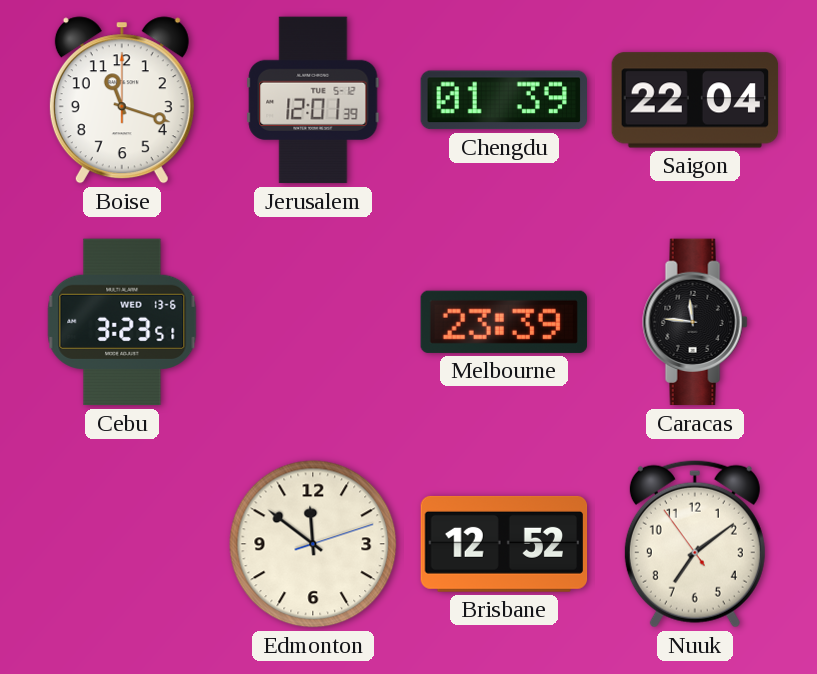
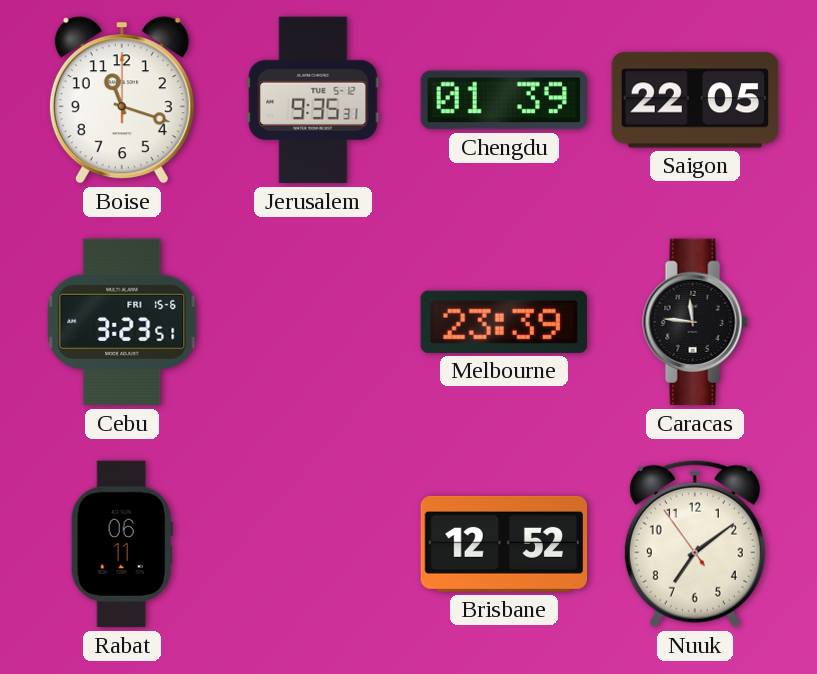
Jerusalem: 12:01 -> 9:35 (313, 100)
Saigon: 22:04 -> 22:05 (695, 100)
Cebu date: WED 13-6 -> FRI 15-6 (122, 322)
Rabat: none -> 06:11 (122, 544)
Edmonton: 11:51 -> none (313, 544)
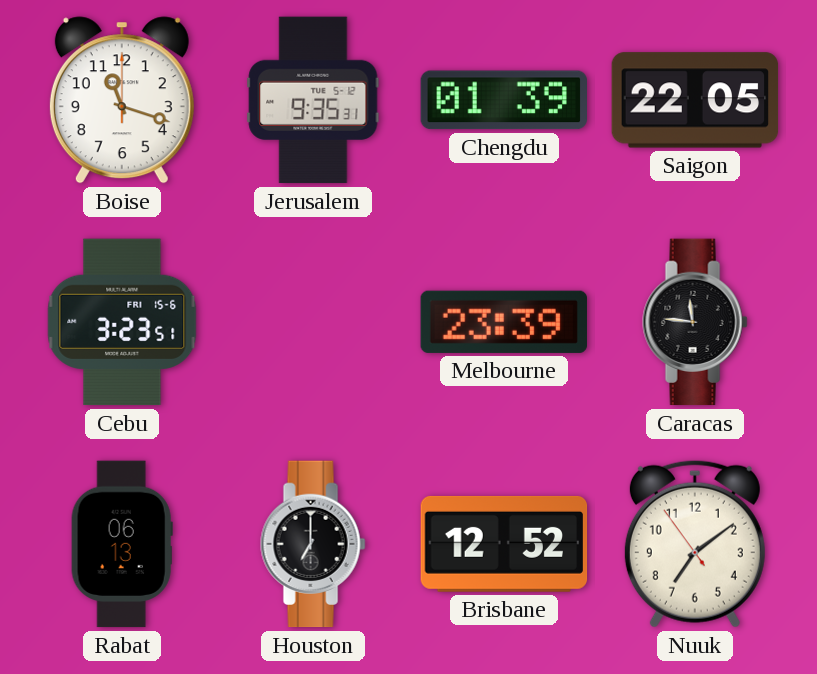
Rabat: 06:11 -> 06:13 (122, 544)
Houston: none -> 7:00 (313, 544)
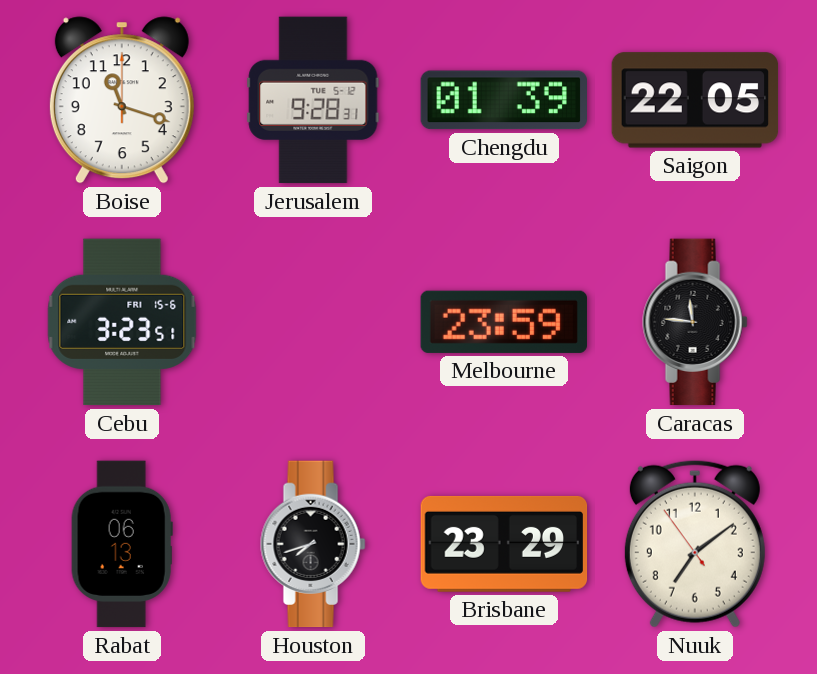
Jerusalem: 9:35 -> 9:28 (313, 100)
Melbourne: 23:39 -> 23:59 (504, 322)
Houston: 7:00 -> 7:42 (313, 544)
Brisbane: 12:52 -> 23:29 (504, 544)
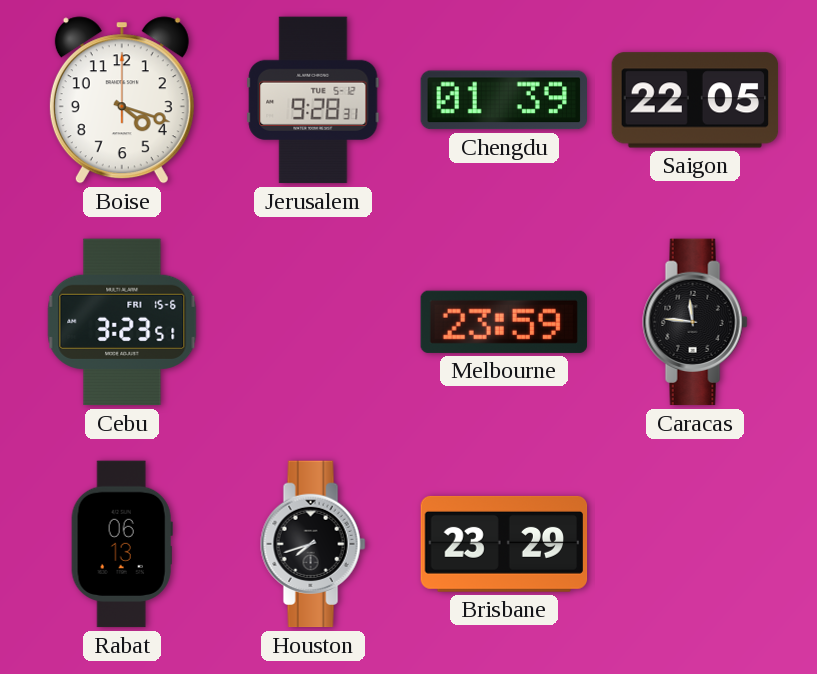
Boise: 11:18 -> 4:18 (122, 100)
Nuuk: 7:08 -> none (695, 544)
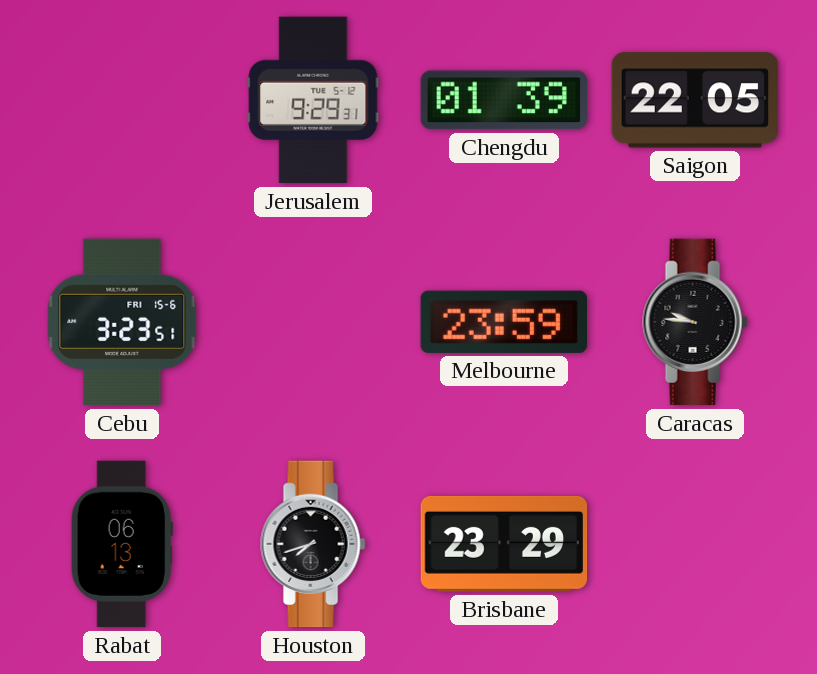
Boise: 4:18 -> none (122, 100)
Jerusalem: 9:28 -> 9:29 (313, 100)
Caracas: 11:46 -> 9:46 (695, 322)
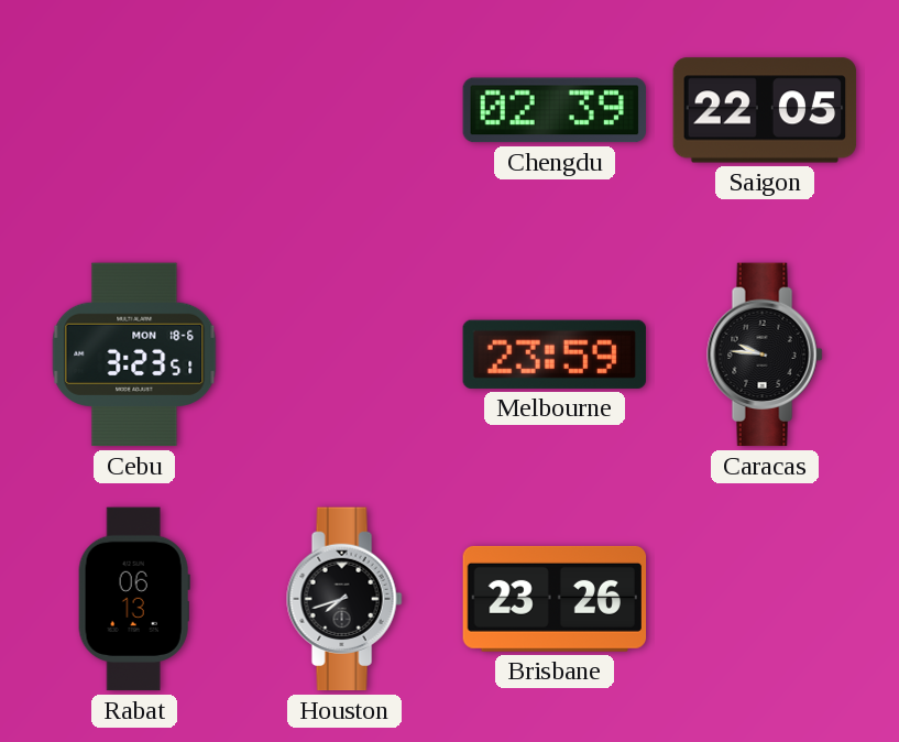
Jerusalem: 9:29 -> none (313, 100)
Chengdu: 01:39 -> 02:39 (553, 110)
Cebu date: FRI 15-6 -> MON 18-6 (134, 354)
Brisbane: 23:29 -> 23:26 (555, 599)
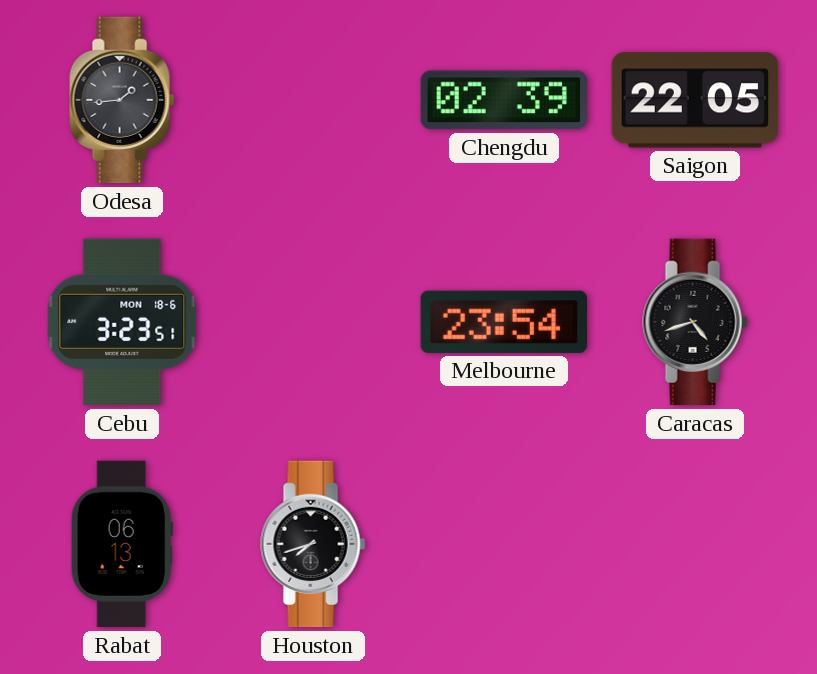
Odesa: none -> 1:44 (122, 100)
Melbourne: 23:59 -> 23:54 (504, 322)
Caracas: 9:46 -> 4:42 (695, 322)
Brisbane: 23:26 -> none (555, 599)
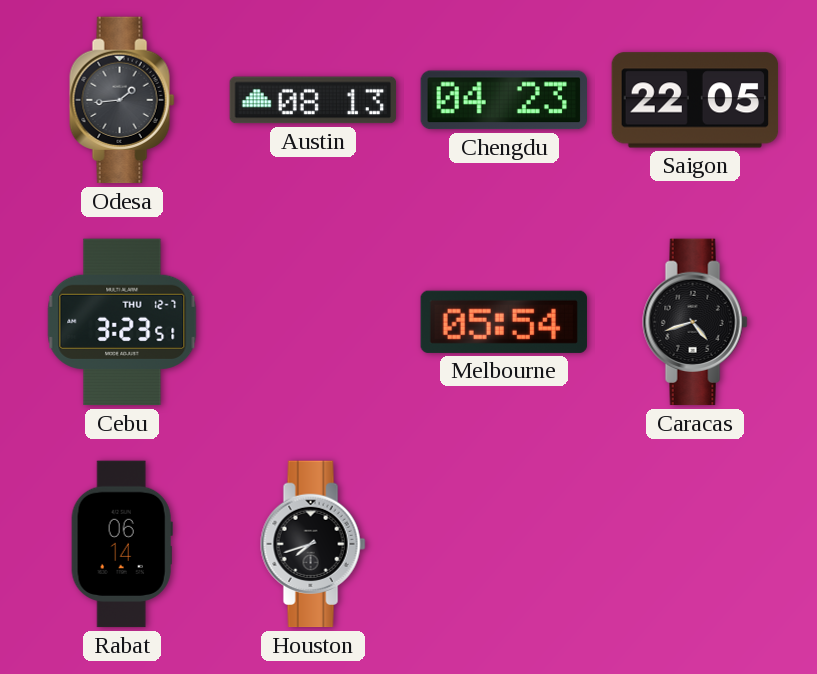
Austin: none -> 08:13 (313, 100)
Chengdu: 02:39 -> 04:23 (503, 100)
Cebu date: MON 18-6 -> THU 12-7 (122, 322)
Melbourne: 23:54 -> 05:54 (504, 322)
Rabat: 06:13 -> 06:14 (122, 544)
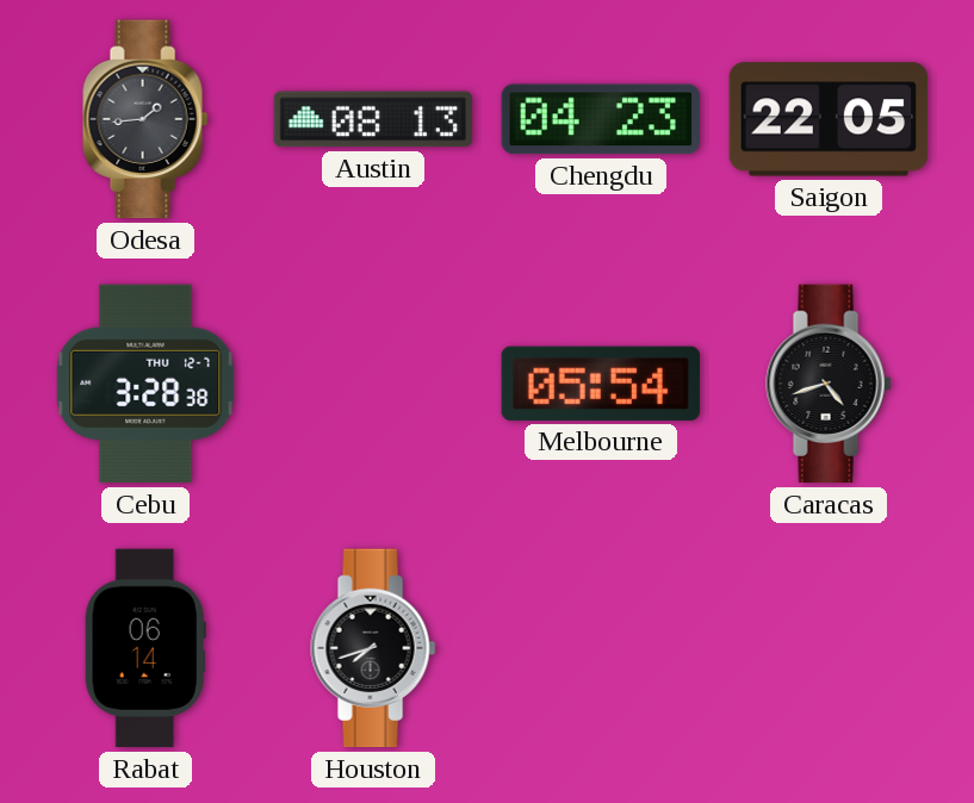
Cebu: 3:23 -> 3:28 (145, 384)
